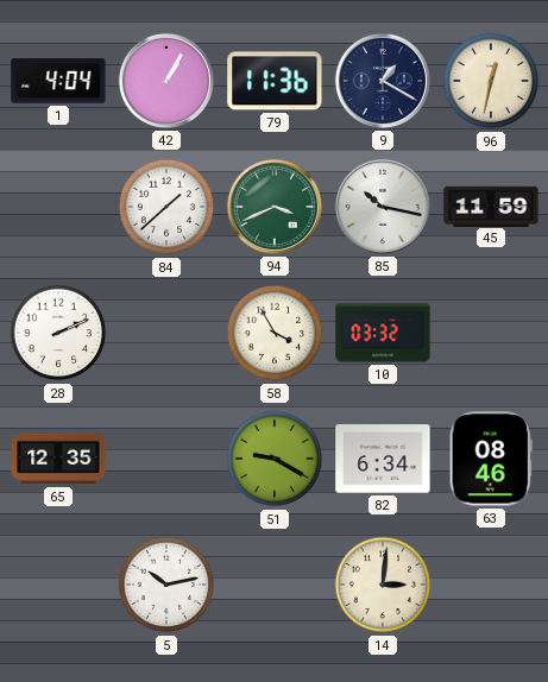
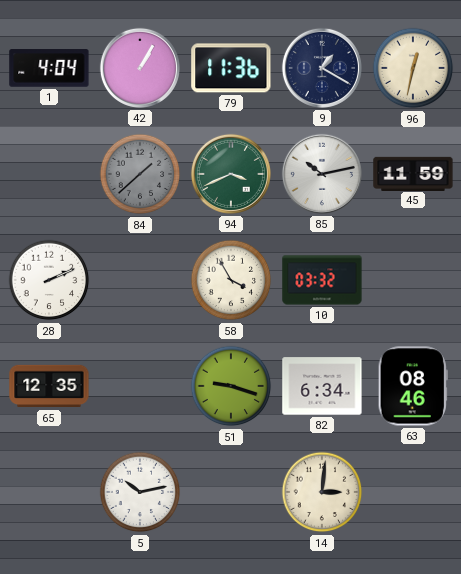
84 dial: white -> grey (140, 174)
85: 10:17 -> 10:13 (322, 174)
51: 9:20 -> 9:18 (231, 386)
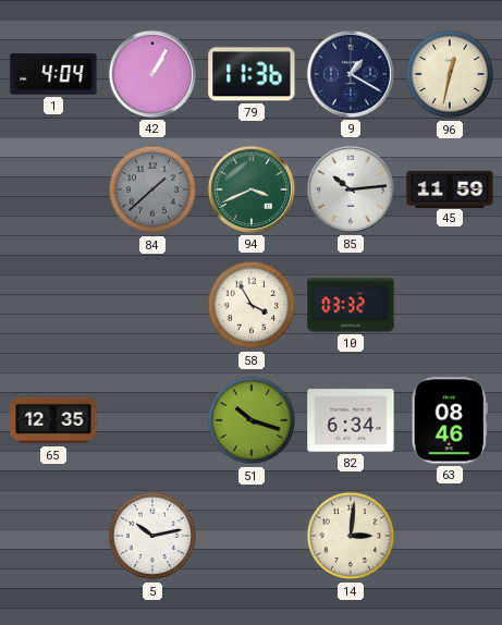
85: 10:13 -> 10:14 (351, 189)
28: 2:11 -> none (49, 280)
51: 9:18 -> 10:18 (252, 420)
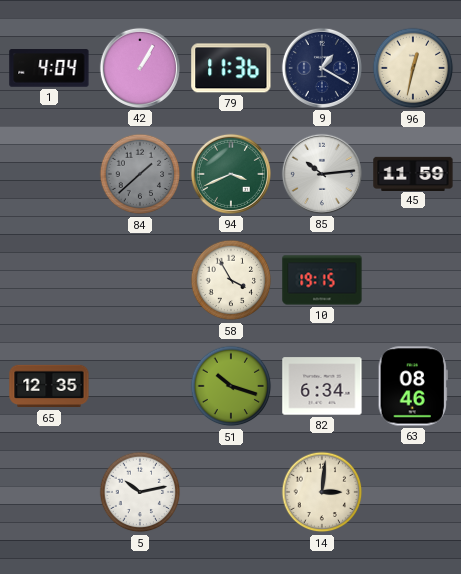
10: 03:32 -> 19:15 (322, 280)
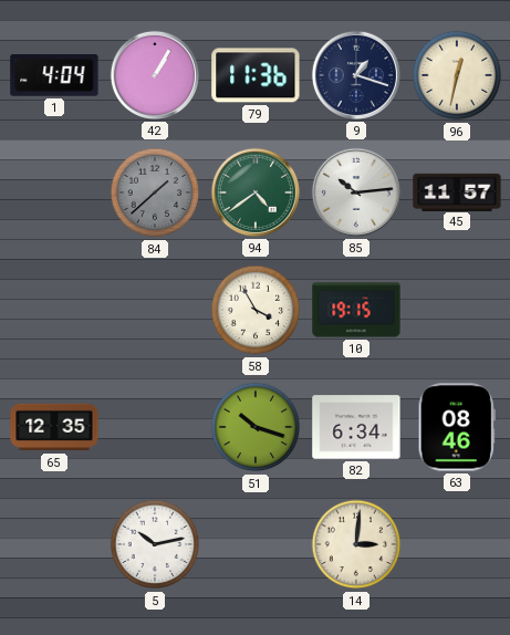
9: 1:20 -> 1:18 (356, 75)
94: 3:41 -> 4:39 (256, 192)
45: 11:59 -> 11:57 (457, 191)
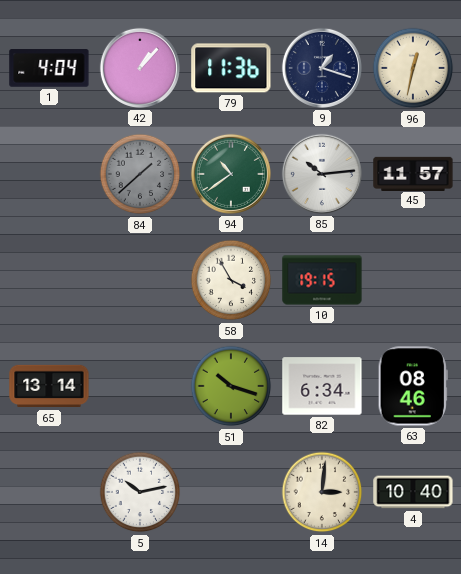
42: 1:05 -> 1:07 (140, 68)
94: 4:39 -> 10:39 (231, 174)
65: 12:35 -> 13:14 (49, 386)
4: none -> 10:40 (413, 492)
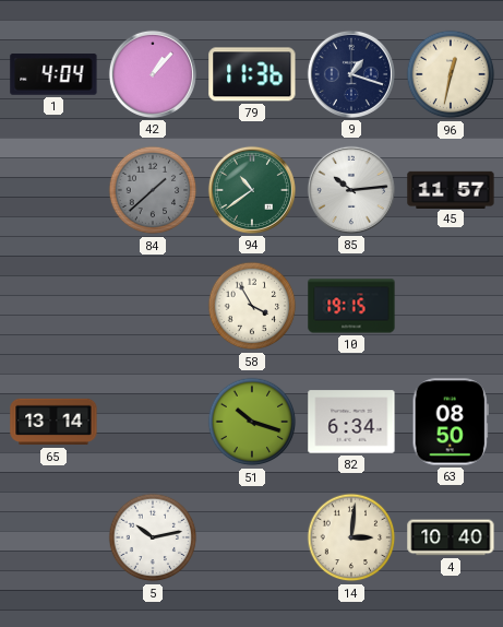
63: 08:46 -> 08:50 (451, 422)
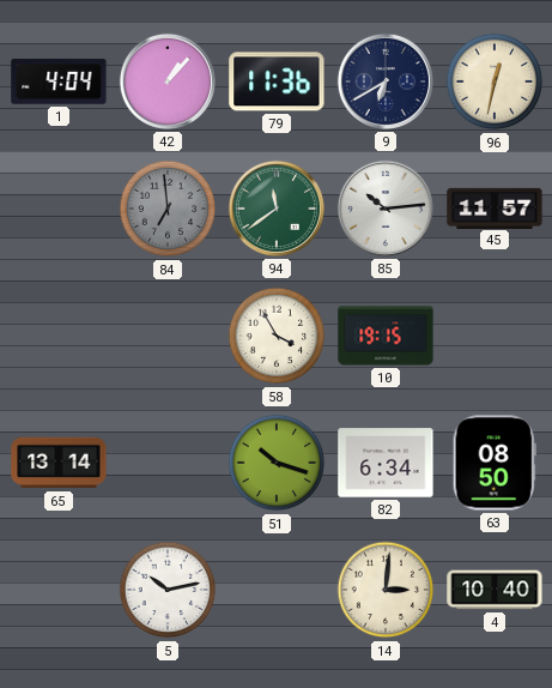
9: 1:18 -> 6:40 (386, 82)
84: 1:38 -> 6:59 (168, 209)
94: 10:39 -> 11:39 (277, 209)
